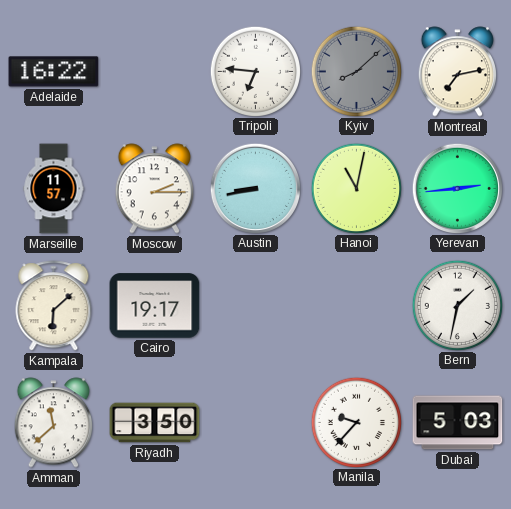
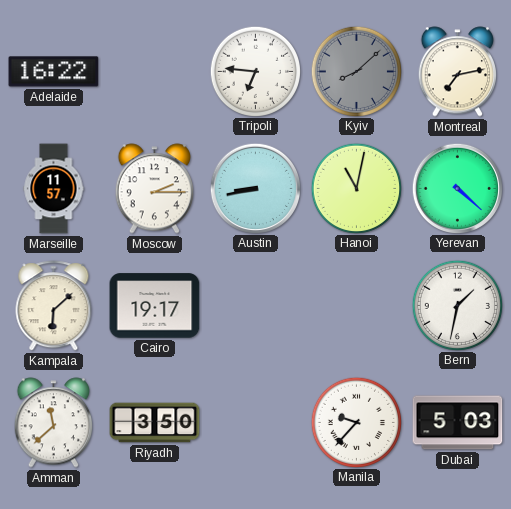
Yerevan: 2:44 -> 4:22 (457, 188)
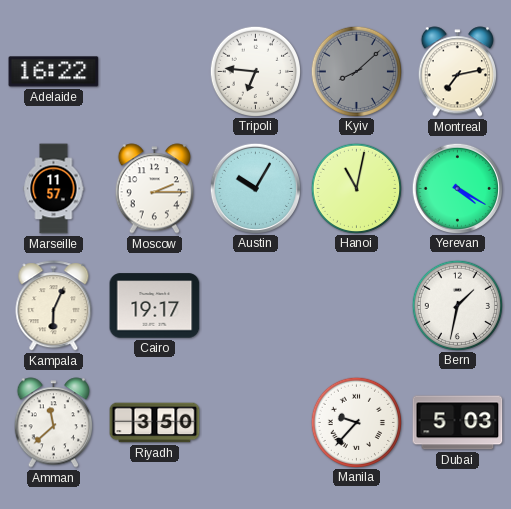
Austin: 8:43 -> 10:05 (255, 188)
Yerevan: 4:22 -> 4:20 (457, 188)
Kampala: 6:08 -> 6:04 (54, 306)
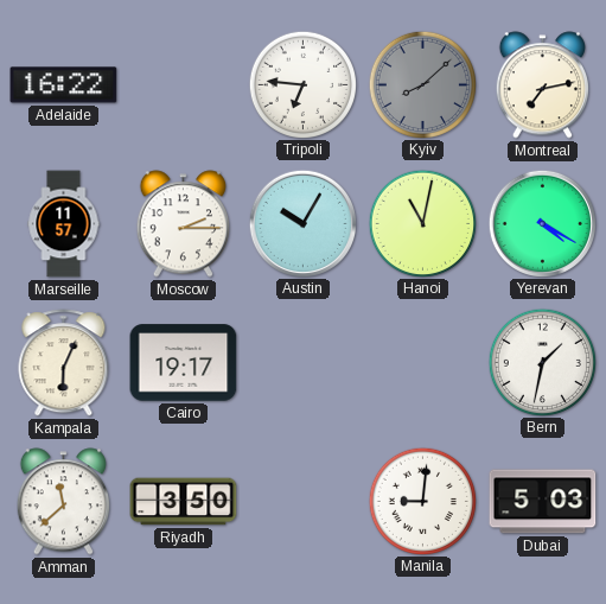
Manila: 9:37 -> 9:01 (422, 501)
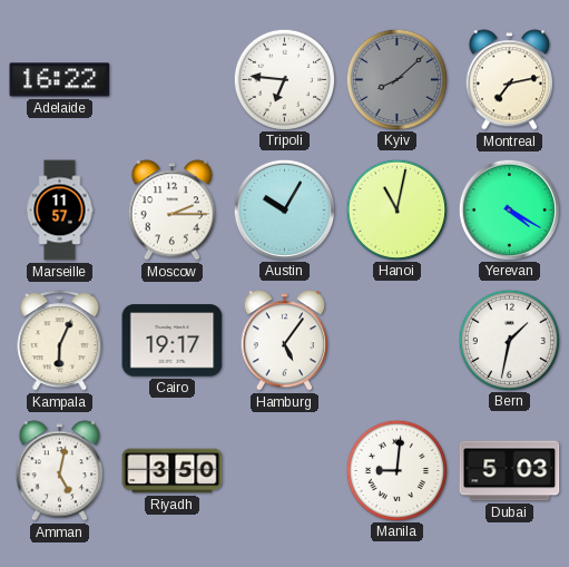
Hamburg: none -> 5:06 (284, 341)
Amman: 11:38 -> 5:02 (59, 471)
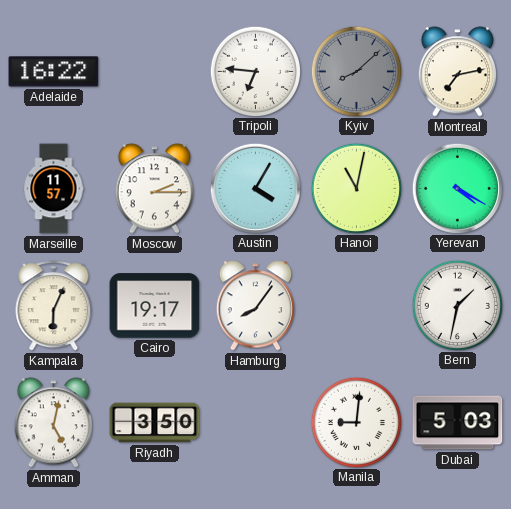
Austin: 10:05 -> 4:05 (255, 188)
Hamburg: 5:06 -> 8:06 (255, 306)
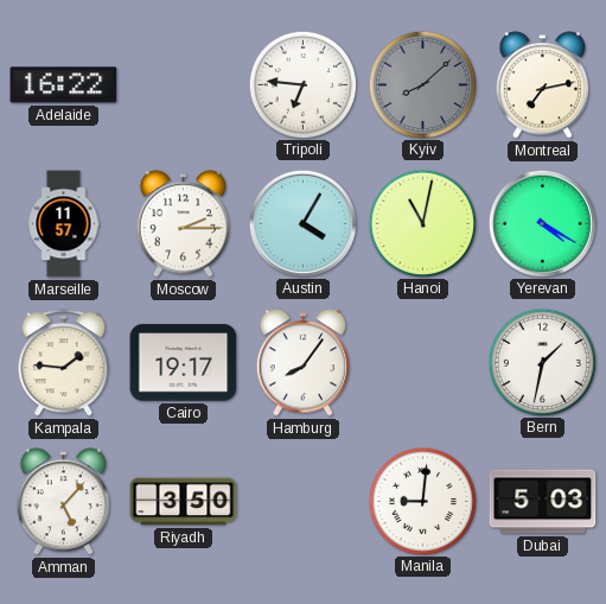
Kampala: 6:04 -> 1:46 (64, 363)
Amman: 5:02 -> 5:07 (63, 502)
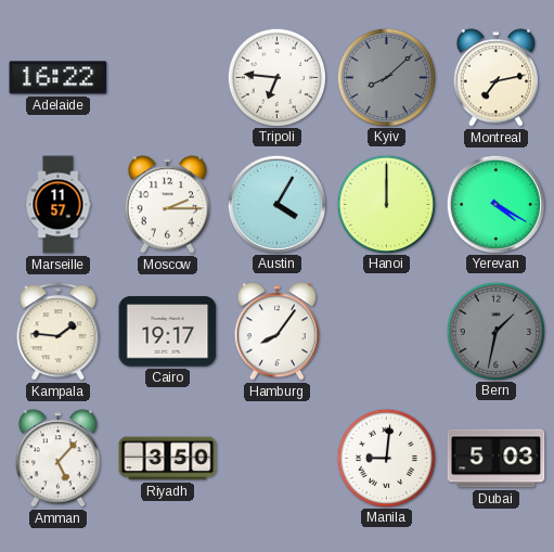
Hanoi: 11:02 -> 12:00 (386, 204)
Bern dial: white -> grey (495, 331)
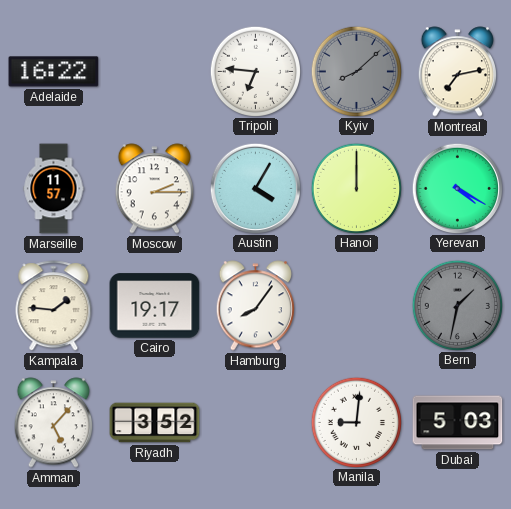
Riyadh: 3:50 -> 3:52 (155, 423)
